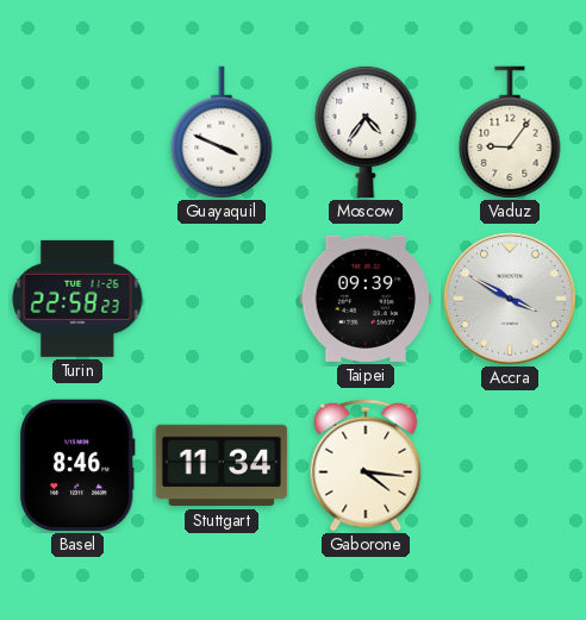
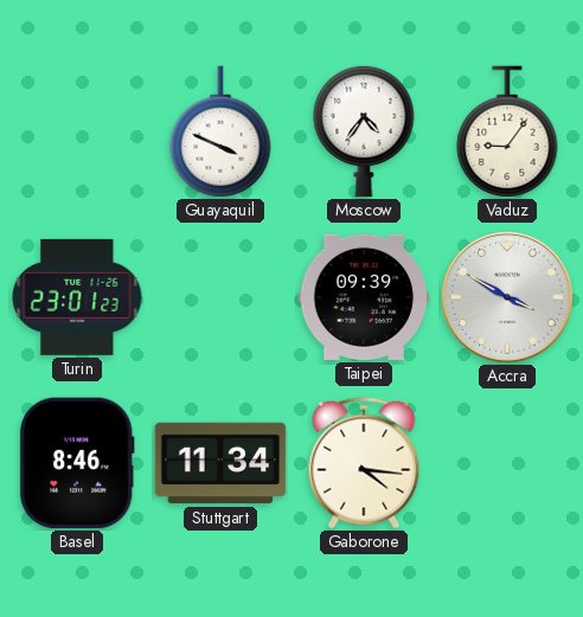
Turin: 22:58 -> 23:01 (77, 297)
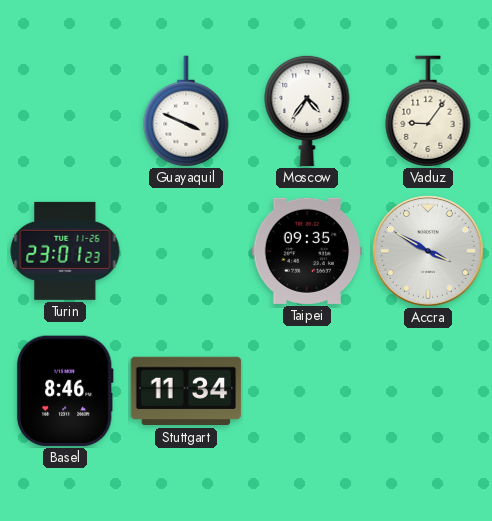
Taipei: 09:39 -> 09:35 (307, 251)
Gaborone: 4:16 -> none (364, 463)
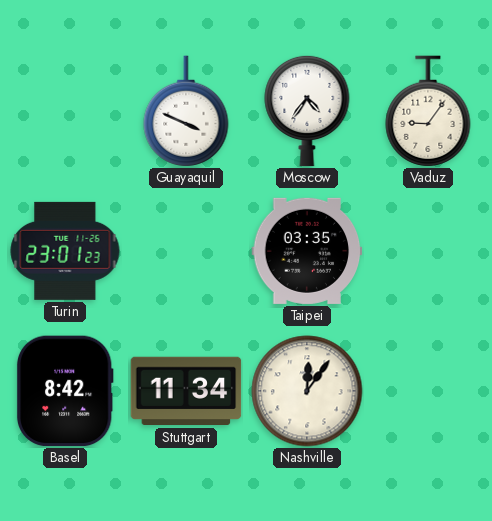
Taipei: 09:35 -> 03:35 (307, 251)
Accra: 3:50 -> none (429, 252)
Basel: 8:46 -> 8:42 (65, 391)
Nashville: none -> 12:06 (307, 391)
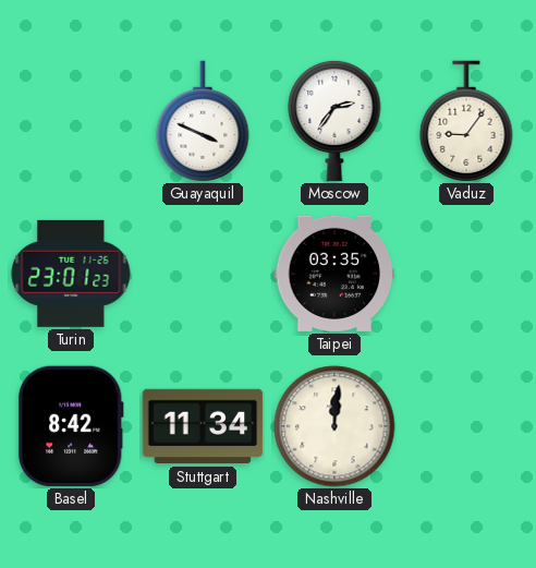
Moscow: 4:36 -> 2:36 (334, 121)
Nashville: 12:06 -> 12:01 (334, 426)
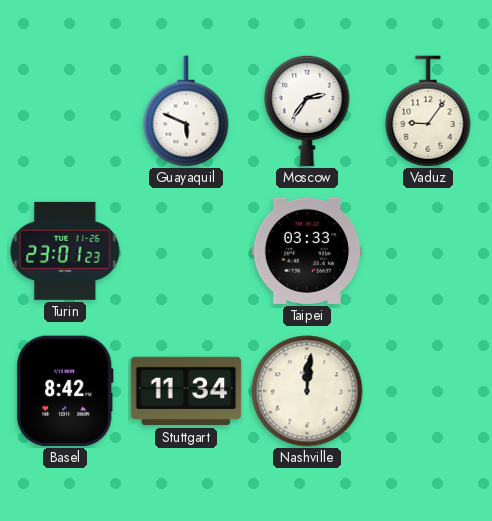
Guayaquil: 3:49 -> 5:49 (186, 111)
Taipei: 03:35 -> 03:33 (307, 251)
